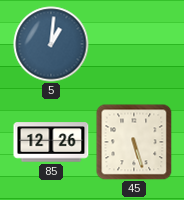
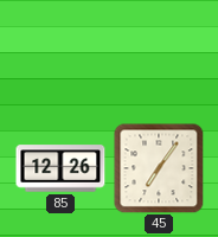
5: 1:01 -> none (51, 44)
45: 5:27 -> 7:06 (159, 168)
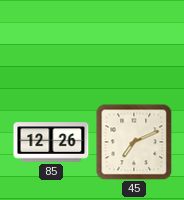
45: 7:06 -> 7:11 (134, 142)
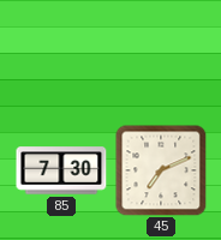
85: 12:26 -> 7:30 (61, 170)
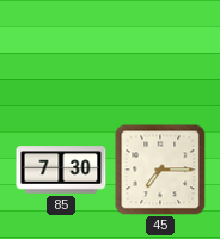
45: 7:11 -> 7:15 (160, 170)
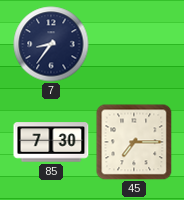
7: none -> 8:36 (51, 44)
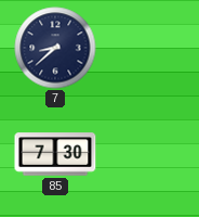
7: 8:36 -> 8:38 (55, 48)
45: 7:15 -> none (134, 142)
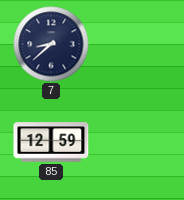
85: 7:30 -> 12:59 (51, 142)
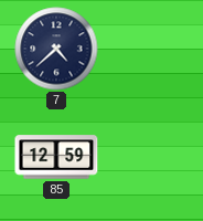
7: 8:38 -> 4:38 (56, 49)
